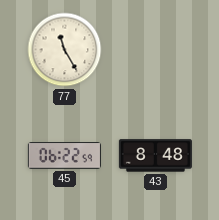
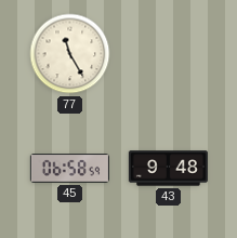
45: 06:22 -> 06:58 (69, 169)
43: 8:48 -> 9:48 (168, 169)
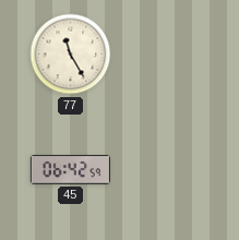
45: 06:58 -> 06:42 (70, 170)
43: 9:48 -> none (168, 169)
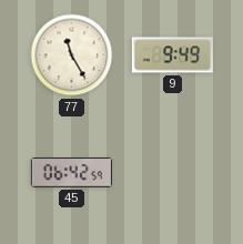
9: none -> 9:49 (172, 55)
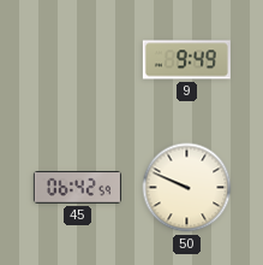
77: 11:25 -> none (72, 55)
50: none -> 9:49 (187, 188)
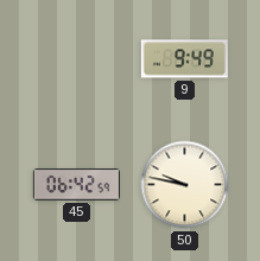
50: 9:49 -> 9:47 (185, 185)
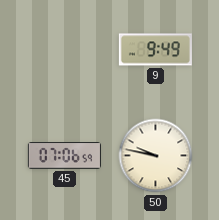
45: 06:42 -> 07:06 (64, 156)
